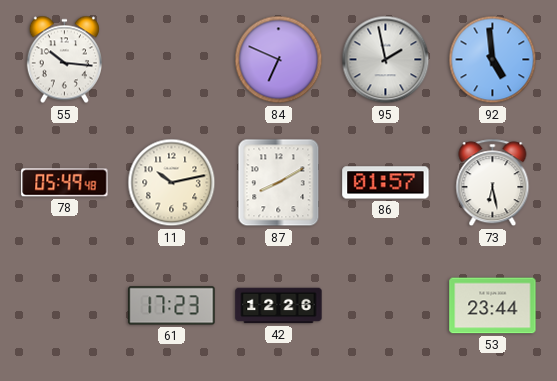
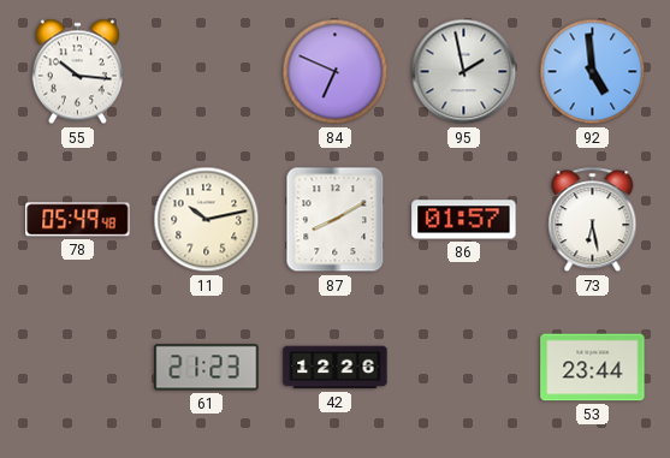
61: 17:23 -> 21:23 (207, 368)
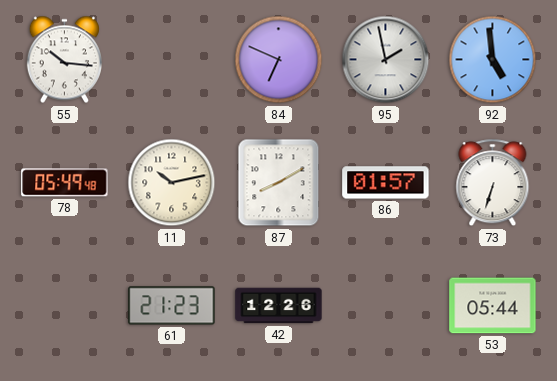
73: 6:28 -> 6:33 (493, 183)
53: 23:44 -> 05:44 (493, 306)
